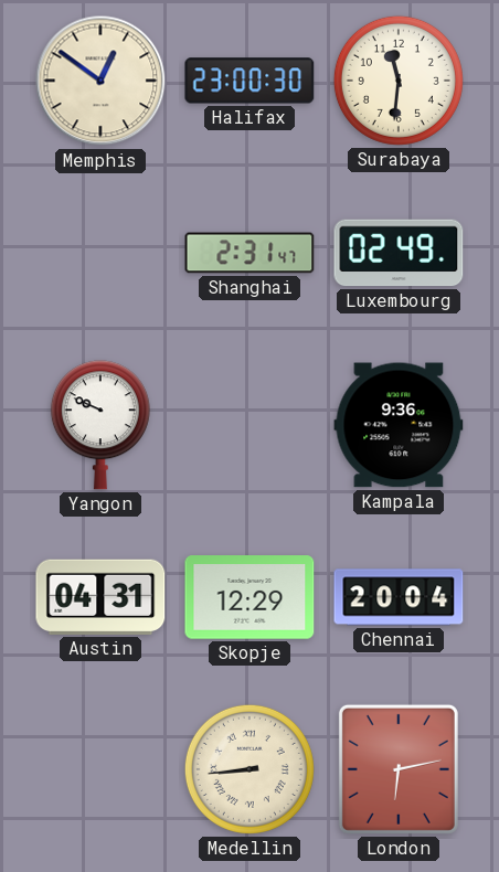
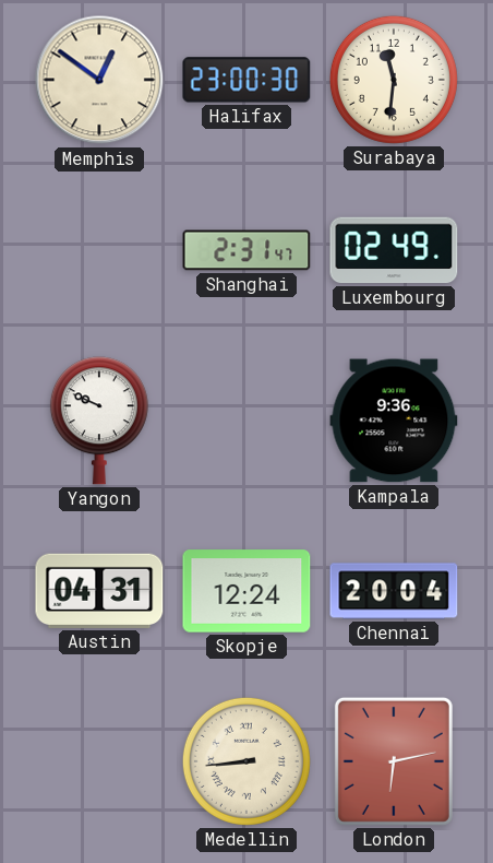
Skopje: 12:29 -> 12:24 (246, 591)
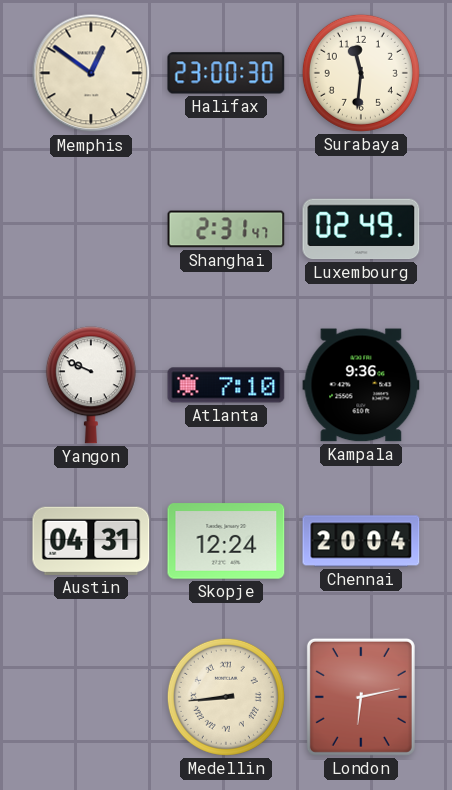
Atlanta: none -> 7:10 (226, 385)
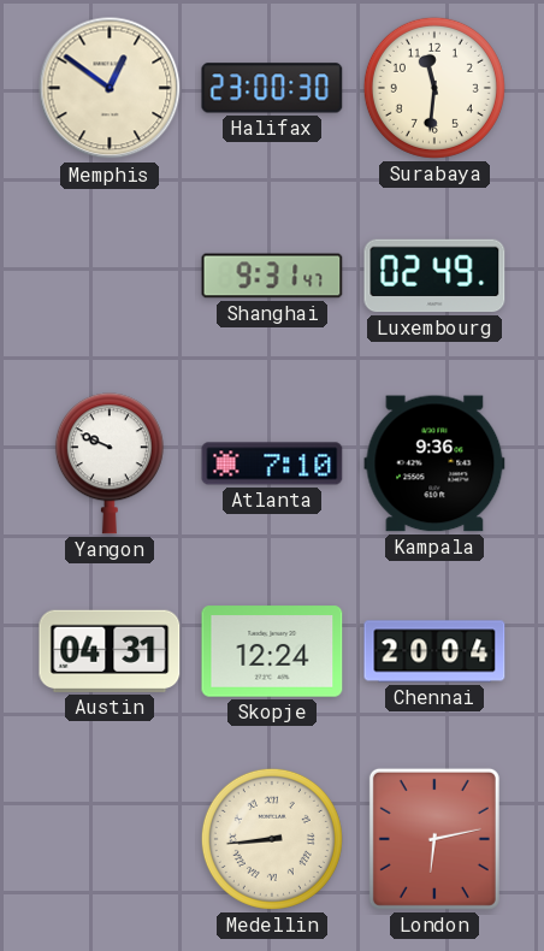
Shanghai: 2:31 -> 9:31 (272, 276)
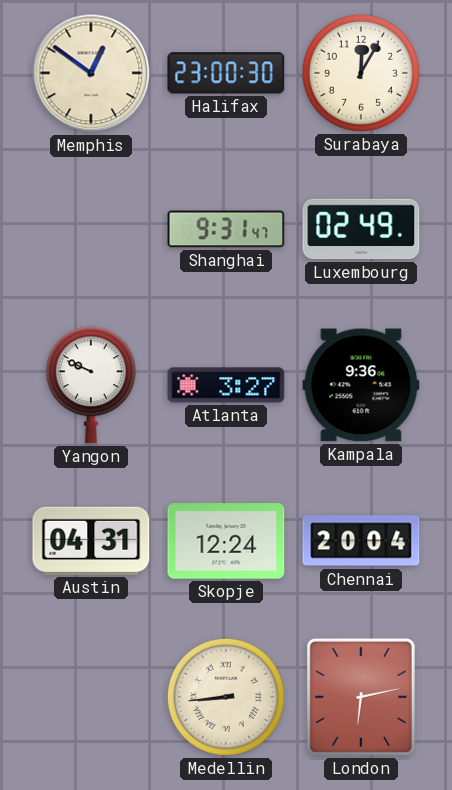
Surabaya: 11:31 -> 12:05 (361, 73)
Atlanta: 7:10 -> 3:27 (226, 385)
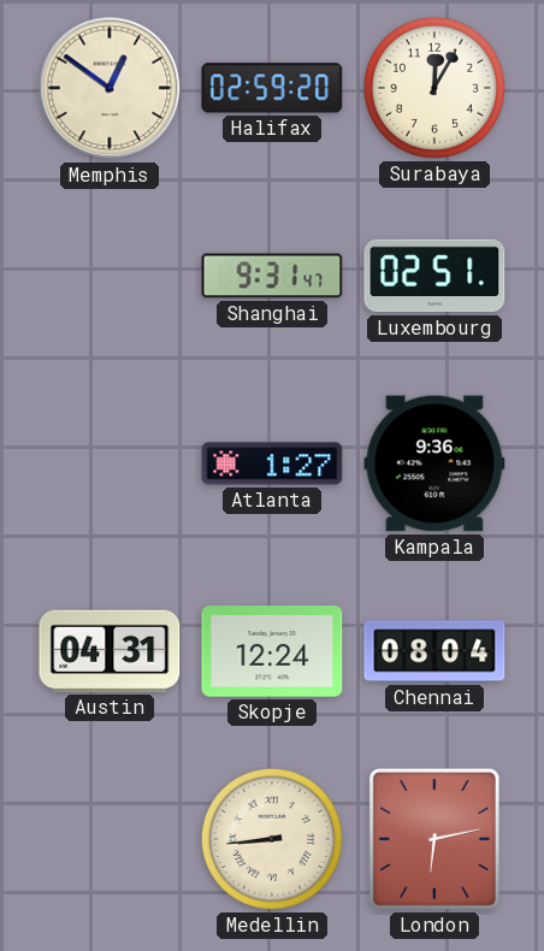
Halifax: 23:00 -> 02:59 (272, 88)
Luxembourg: 02:49 -> 02:51 (434, 276)
Yangon: 9:49 -> none (91, 385)
Atlanta: 3:27 -> 1:27 (272, 463)
Chennai: 20:04 -> 08:04 (434, 651)
